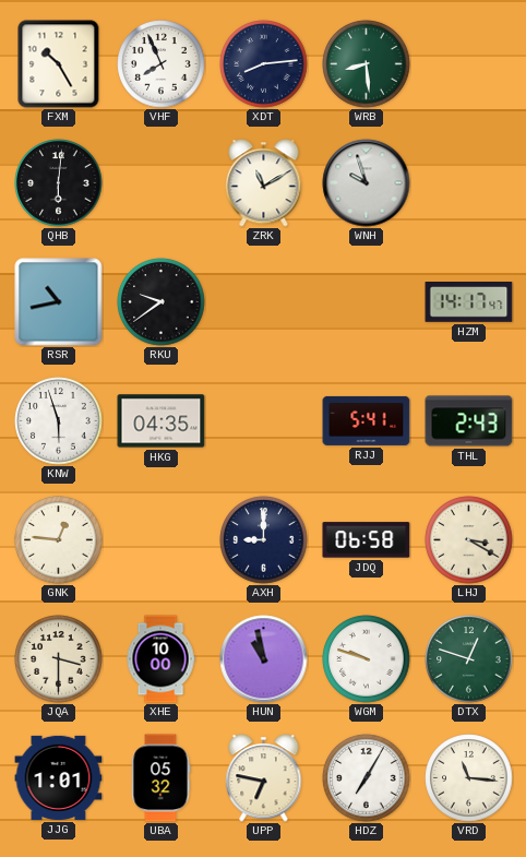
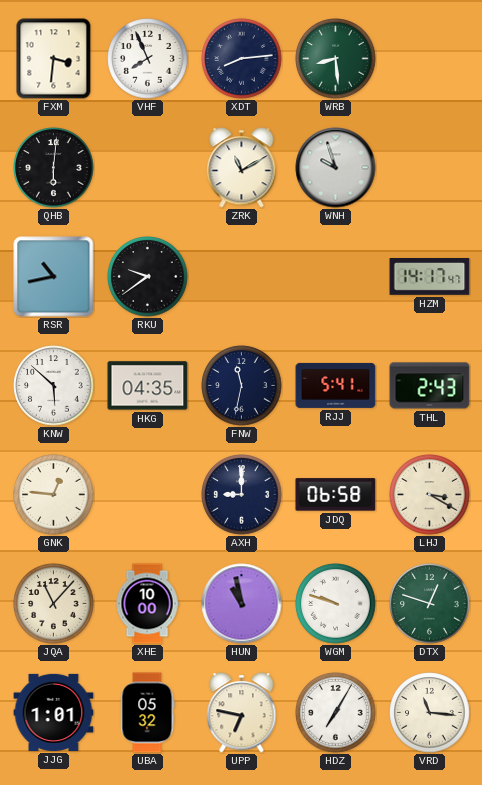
FXM: 10:25 -> 3:31 (54, 59)
KNW: 5:57 -> 5:52 (54, 386)
FNW: none -> 11:32 (242, 386)
JQA: 3:30 -> 11:07 (54, 604)
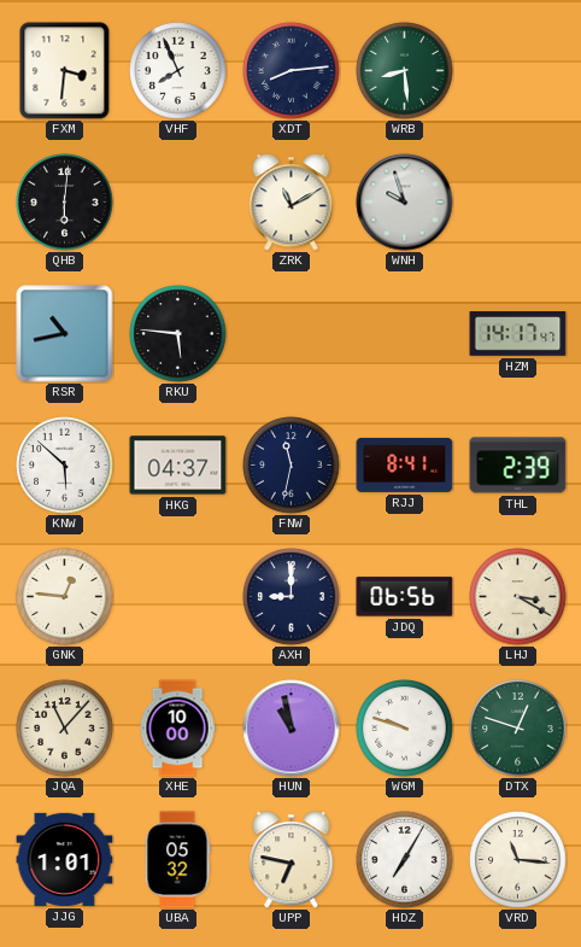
RKU: 9:39 -> 5:46 (178, 334)
HKG: 04:35 -> 04:37 (178, 466)
RJJ: 5:41 -> 8:41 (405, 464)
THL: 2:43 -> 2:39 (518, 466)
JDQ: 06:58 -> 06:56 (405, 597)
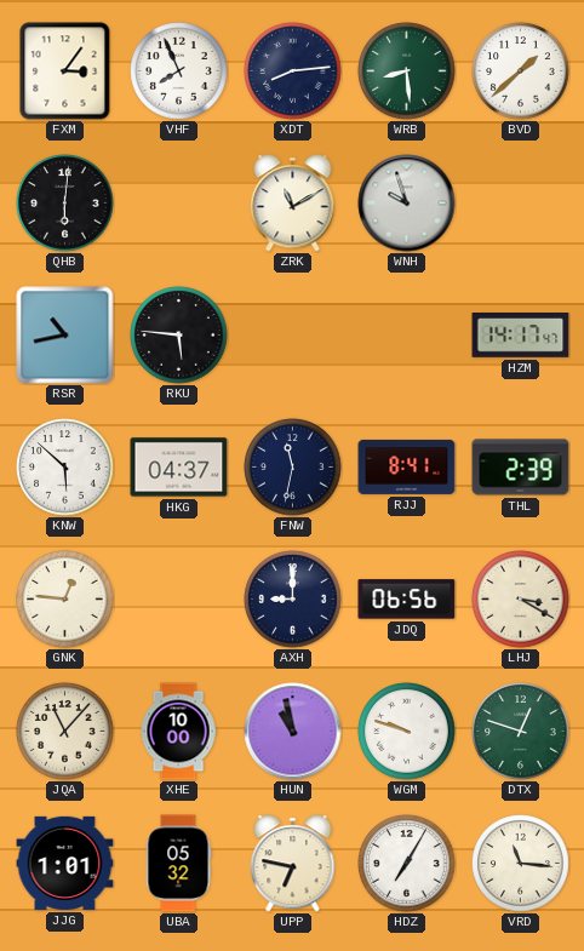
FXM: 3:31 -> 3:06 (65, 71)
BVD: none -> 1:38 (521, 71)
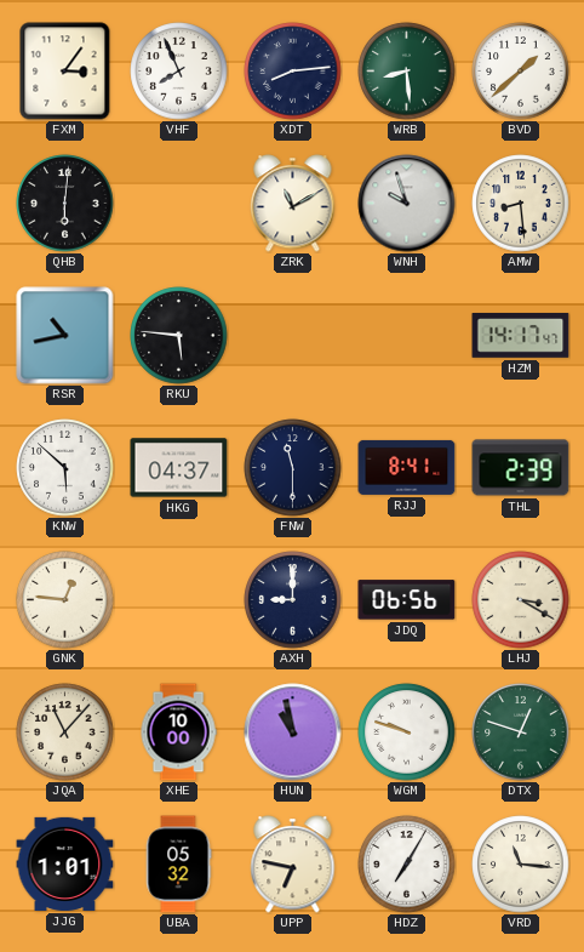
AMW: none -> 8:29 (521, 204)
FNW: 11:32 -> 11:30 (293, 468)
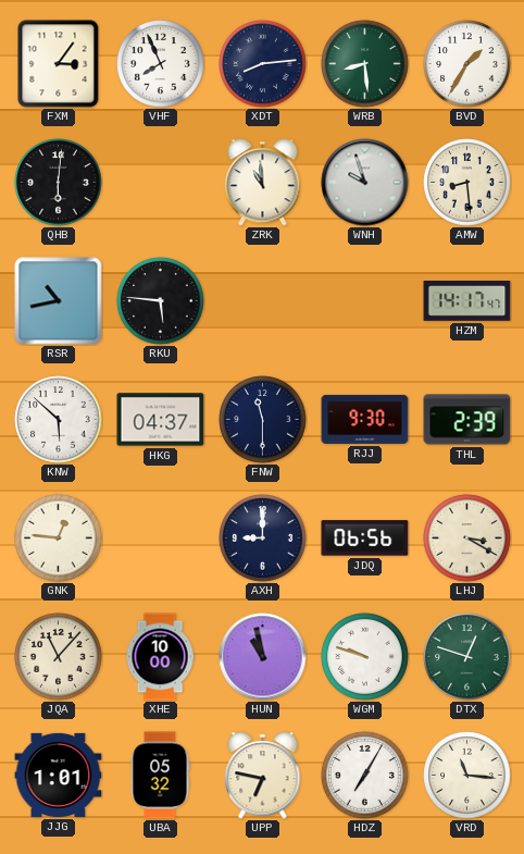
BVD: 1:38 -> 1:35 (467, 64)
ZRK: 11:10 -> 10:59 (263, 183)
RJJ: 8:41 -> 9:30 (365, 419)
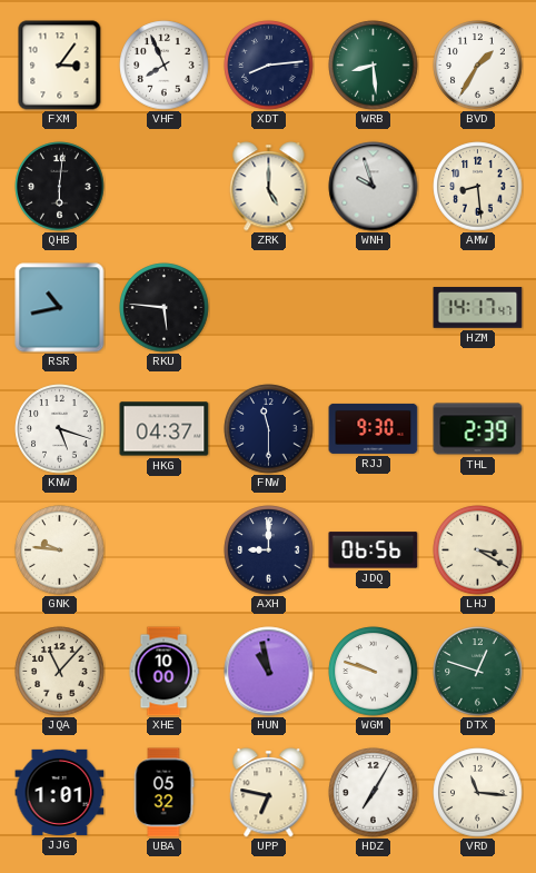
ZRK: 10:59 -> 5:00 (269, 187)
KNW: 5:52 -> 5:18 (60, 429)
GNK: 12:46 -> 9:46 (60, 550)
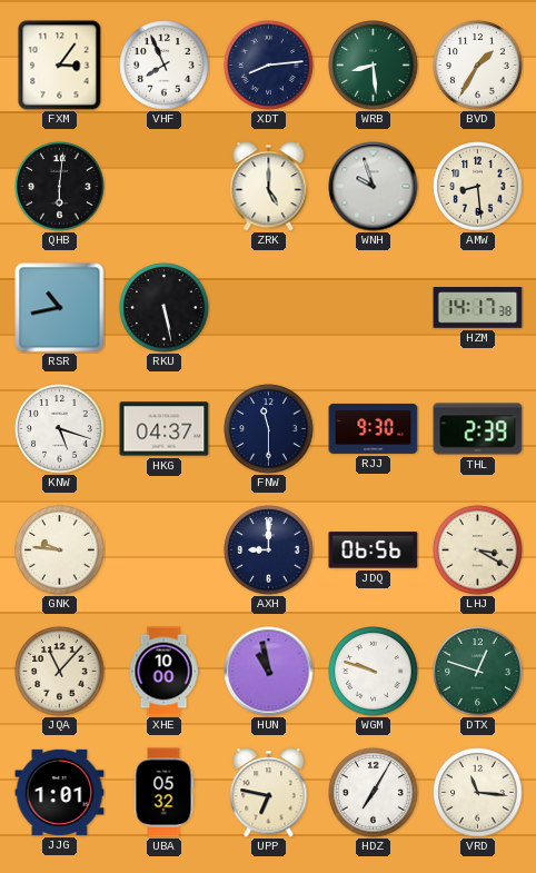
RKU: 5:46 -> 5:28 (165, 308)
HZM: 14:17:47 -> 14:17:38 (478, 308)
